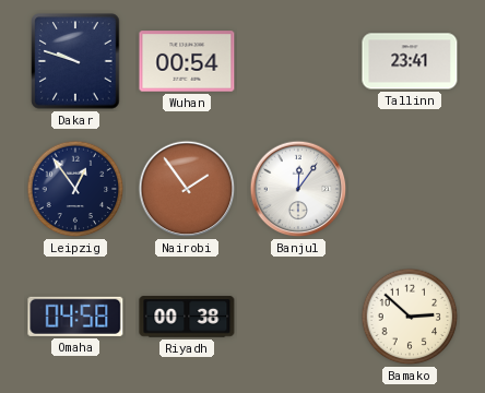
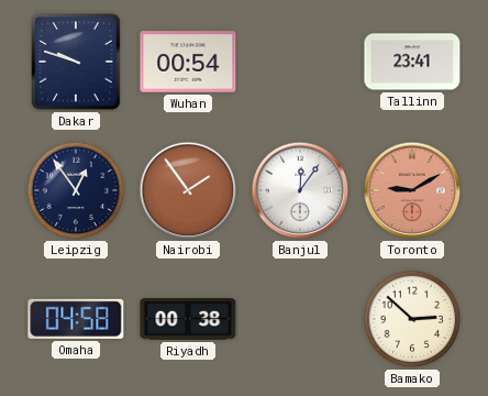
Toronto: none -> 9:10 (412, 190)
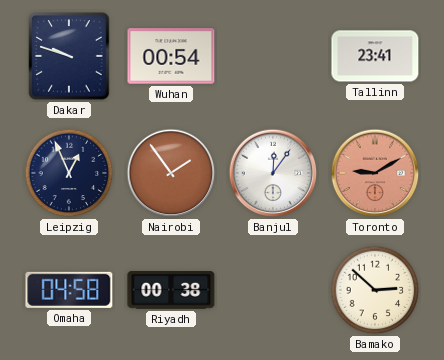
Leipzig: 12:54 -> 12:56 (69, 173)
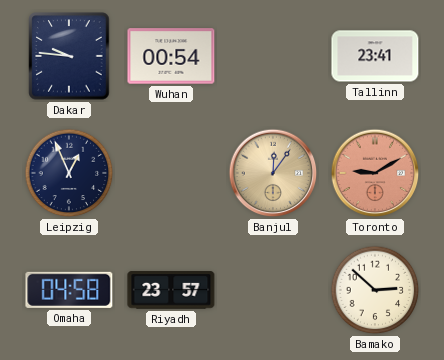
Dakar: 9:48 -> 9:46 (69, 56)
Nairobi: 1:54 -> none (171, 173)
Banjul dial: white -> champagne (273, 173)
Riyadh: 00:38 -> 23:57 (171, 290)
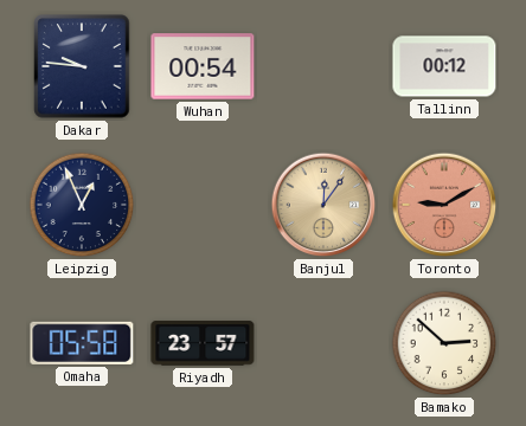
Tallinn: 23:41 -> 00:12 (444, 66)
Omaha: 04:58 -> 05:58 (82, 343)
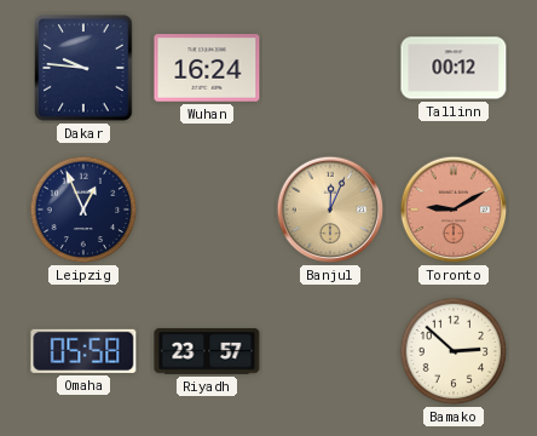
Wuhan: 00:54 -> 16:24 (207, 68)
Banjul: 12:06 -> 12:04 (330, 210)
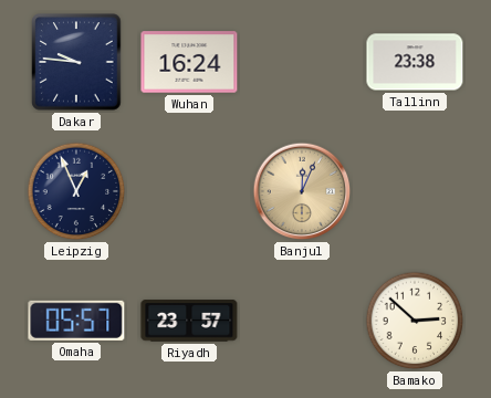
Tallinn: 00:12 -> 23:38 (415, 62)
Toronto: 9:10 -> none (454, 210)
Omaha: 05:58 -> 05:57 (76, 321)
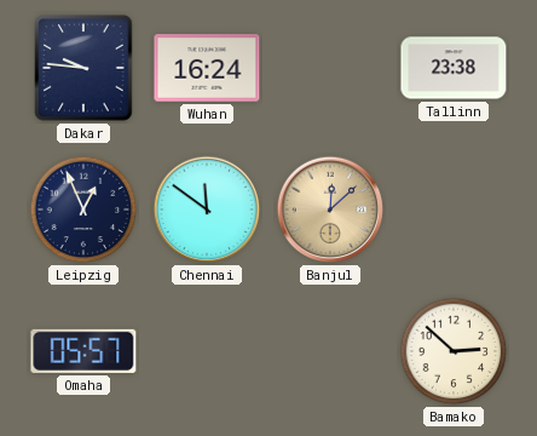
Chennai: none -> 11:51 (207, 210)
Banjul: 12:04 -> 12:08 (330, 210)
Riyadh: 23:57 -> none (189, 321)
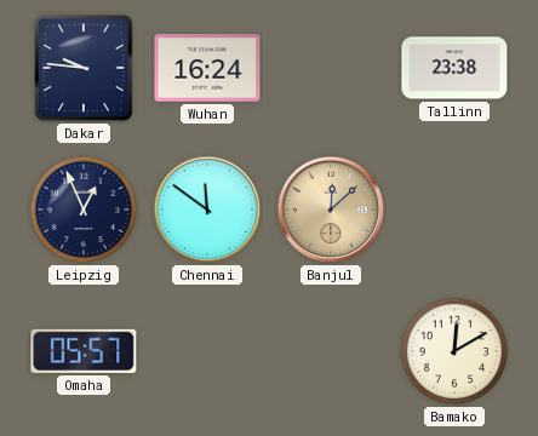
Bamako: 2:52 -> 12:10 (454, 351)
